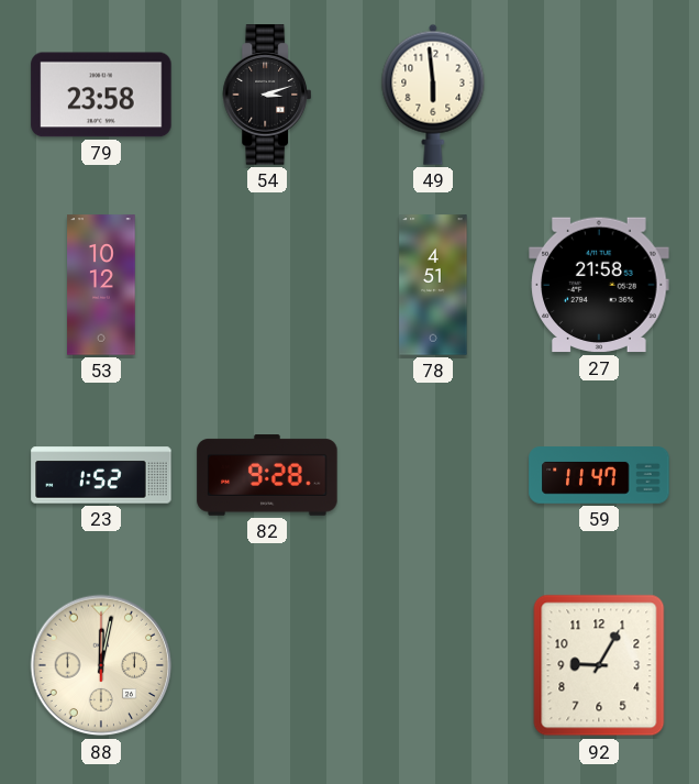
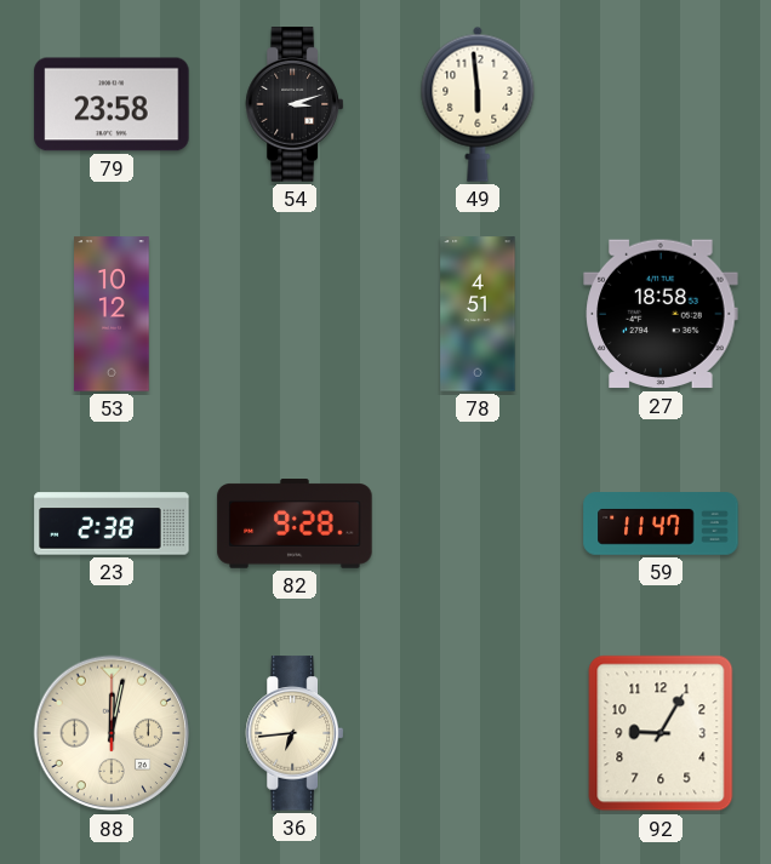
27: 21:58 -> 18:58 (661, 314)
23: 1:52 -> 2:38 (112, 523)
36: none -> 6:44 (295, 733)
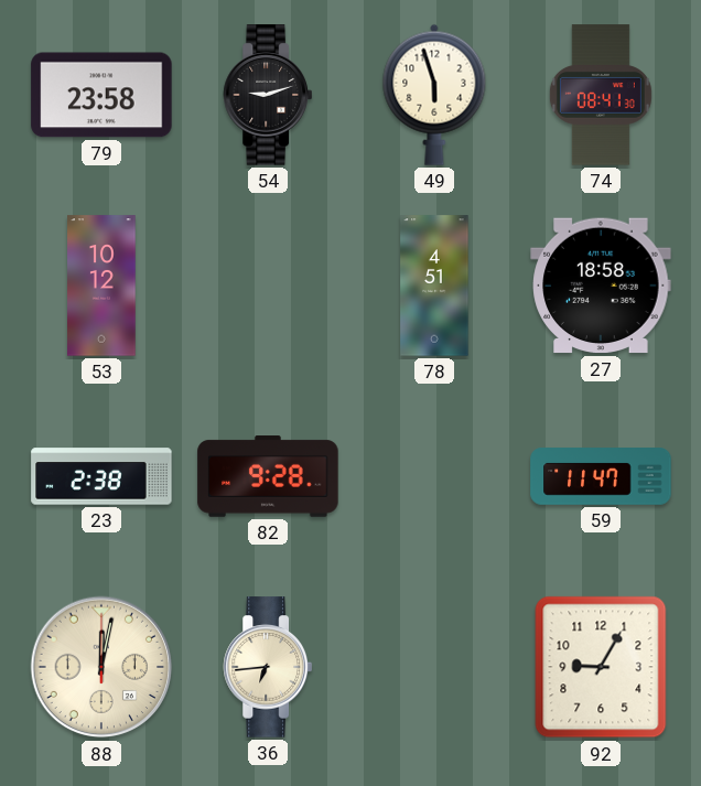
54: 3:12 -> 9:12 (268, 95)
49: 5:59 -> 5:57 (434, 95)
74: none -> 08:41 (601, 95)
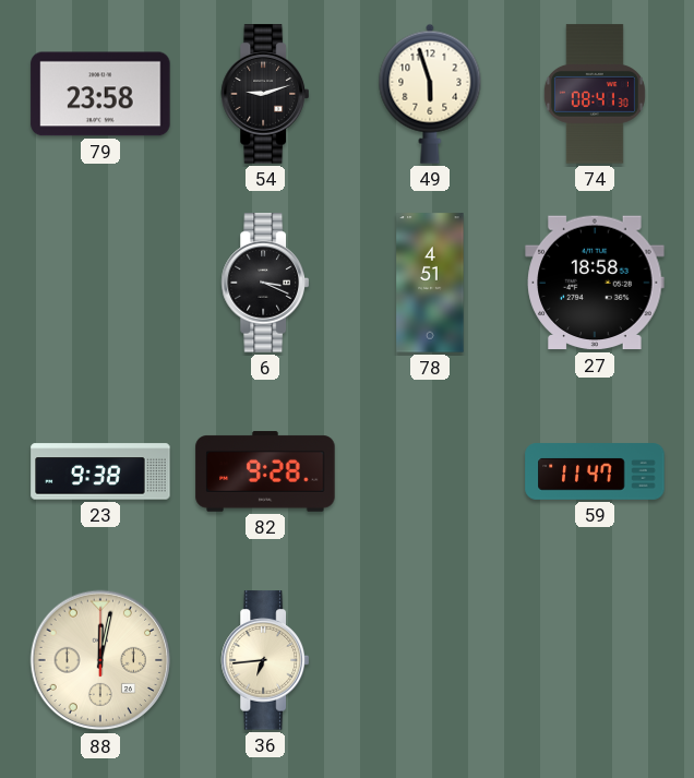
53: 10:12 -> none (101, 286)
6: none -> 3:19 (265, 283)
23: 2:38 -> 9:38 (100, 471)
92: 9:05 -> none (601, 667)
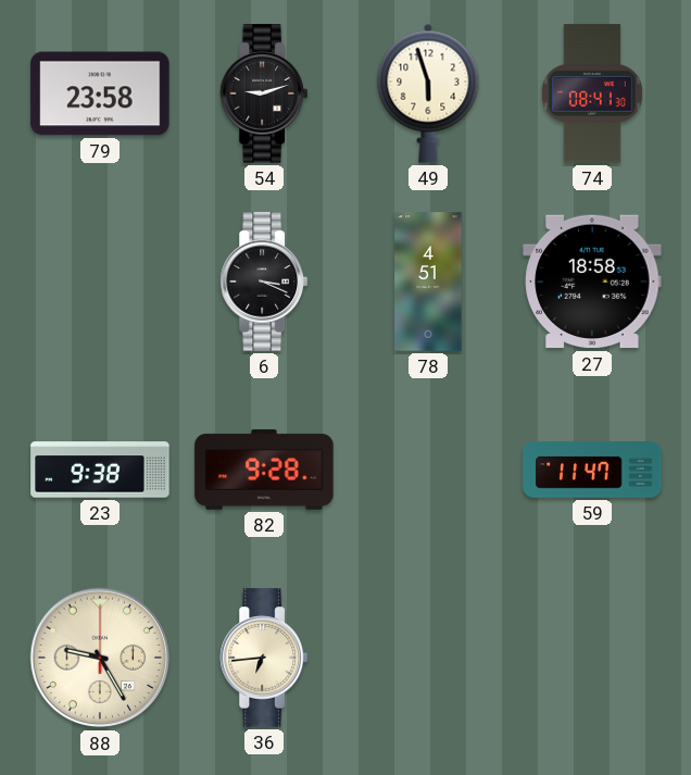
88: 12:02 -> 9:25 (100, 658)
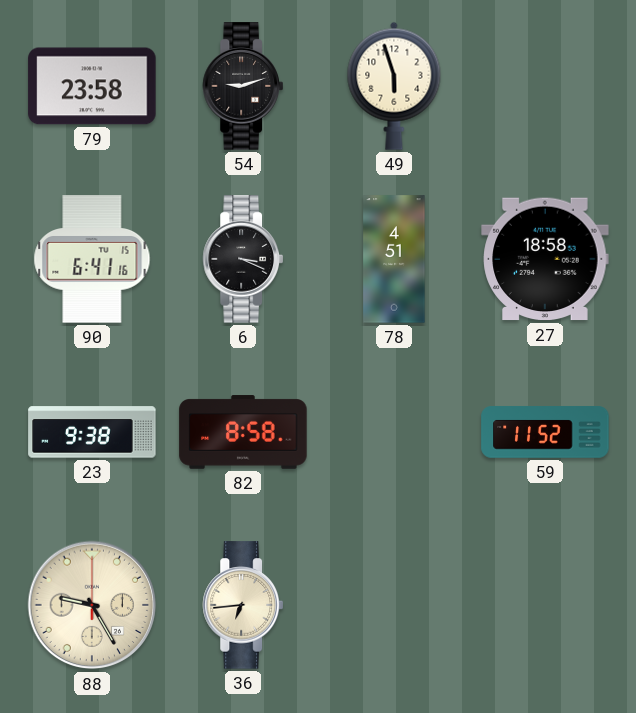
74: 08:41 -> none (592, 93)
90: none -> 6:41 (92, 259)
82: 9:28 -> 8:58 (243, 432)
59: 11:47 -> 11:52 (545, 432)
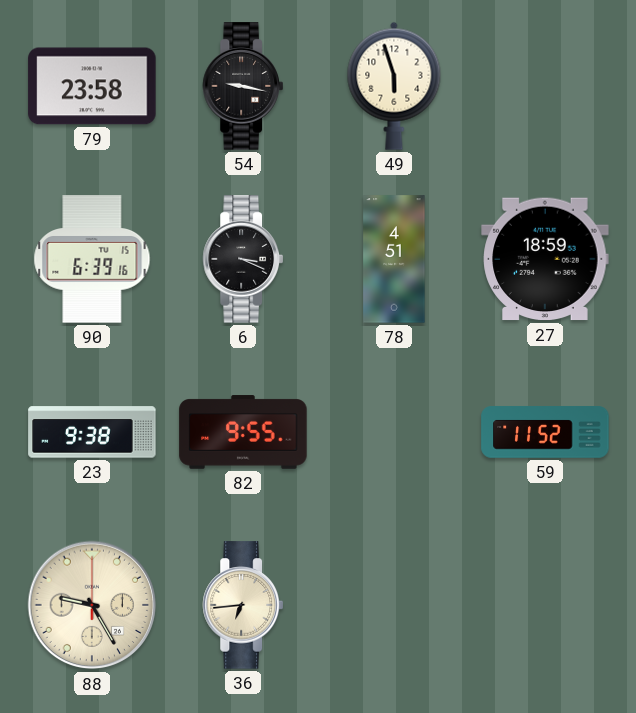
54: 9:12 -> 9:17 (243, 86)
90: 6:41 -> 6:39 (92, 259)
27: 18:58 -> 18:59 (545, 259)
82: 8:58 -> 9:55 (243, 432)
